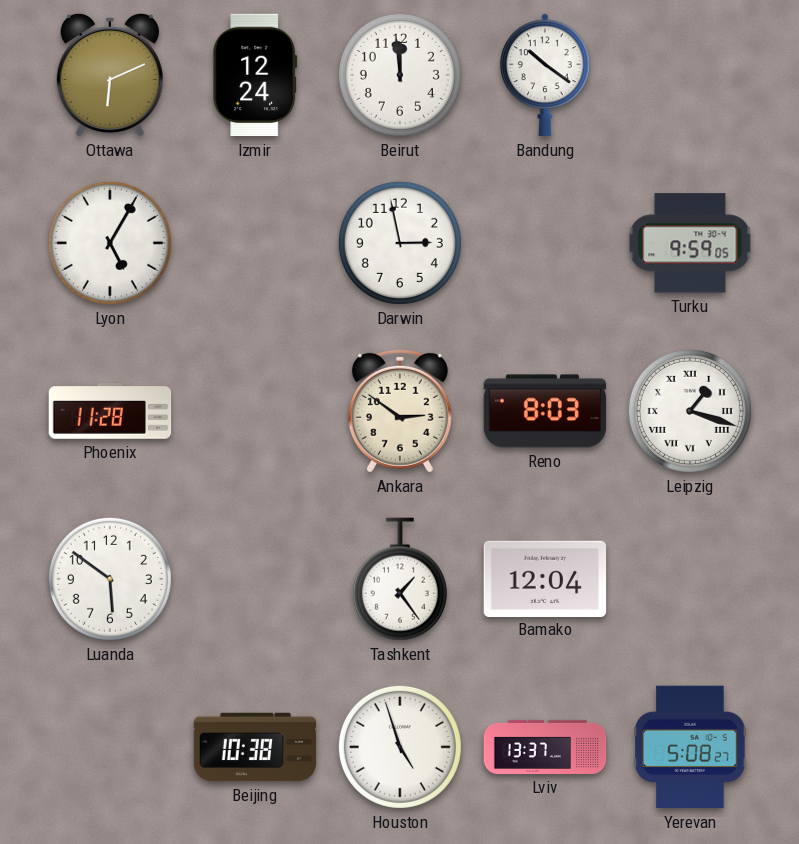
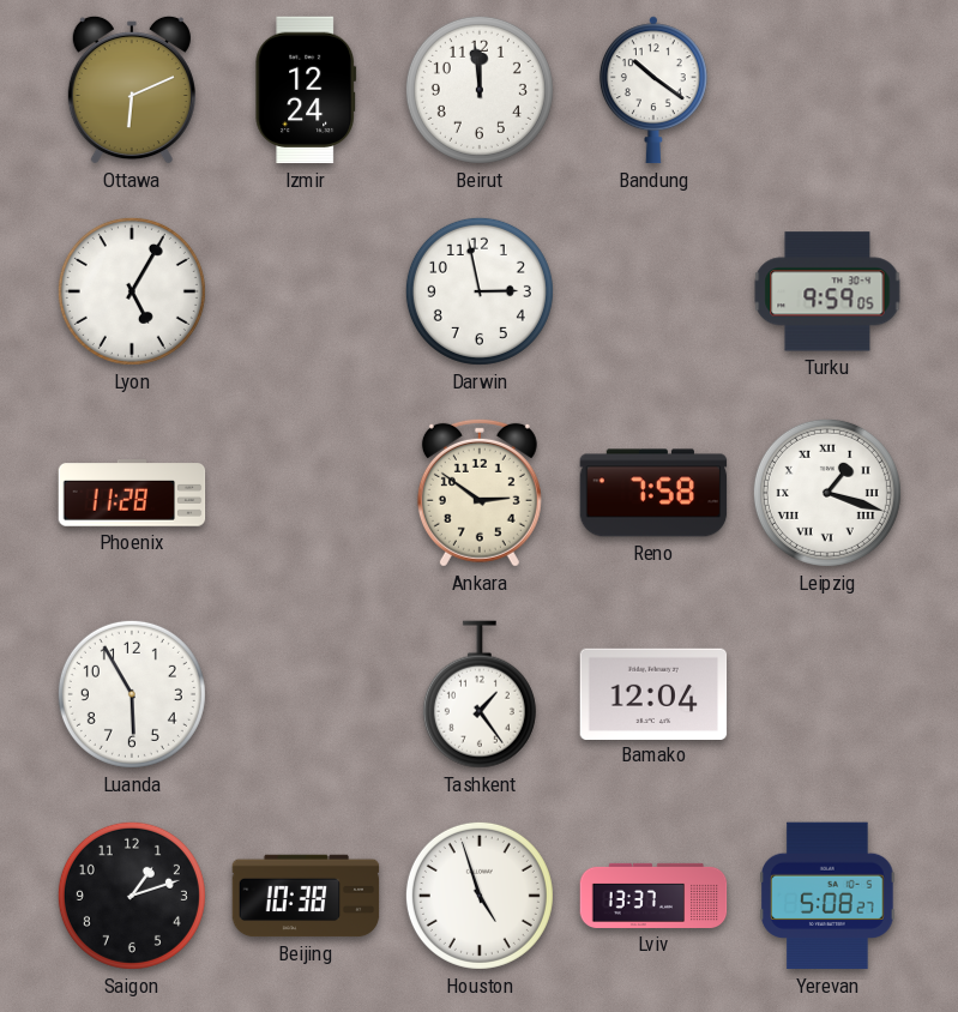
Reno: 8:03 -> 7:58 (653, 493)
Luanda: 5:51 -> 5:55 (132, 694)
Saigon: none -> 1:12 (132, 896)
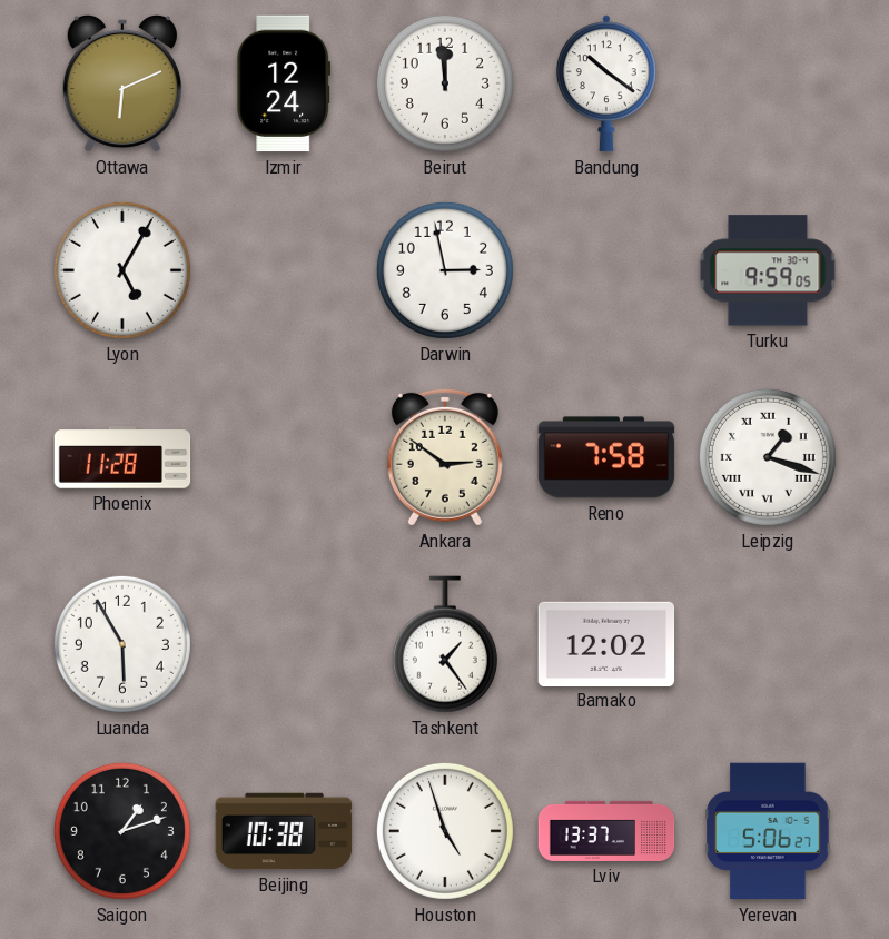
Bamako: 12:04 -> 12:02 (606, 643)
Yerevan: 5:08 -> 5:06 (768, 831)
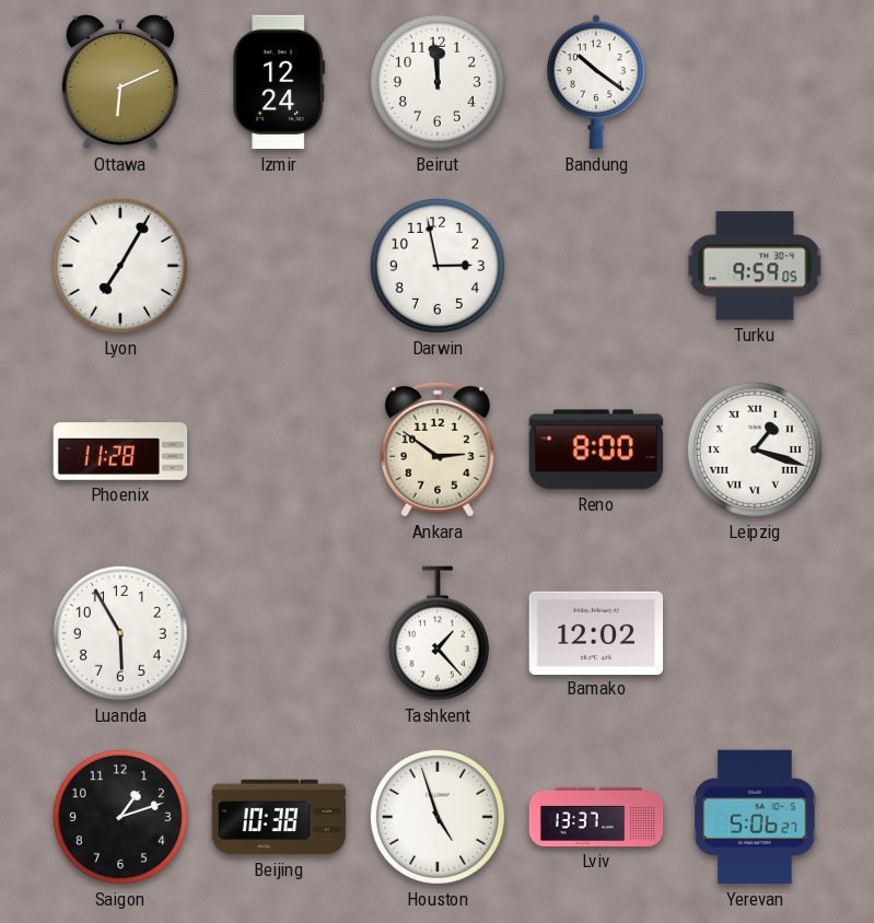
Lyon: 5:05 -> 7:05 (120, 266)
Reno: 7:58 -> 8:00 (596, 449)
Tashkent: 1:24 -> 1:23 (438, 633)
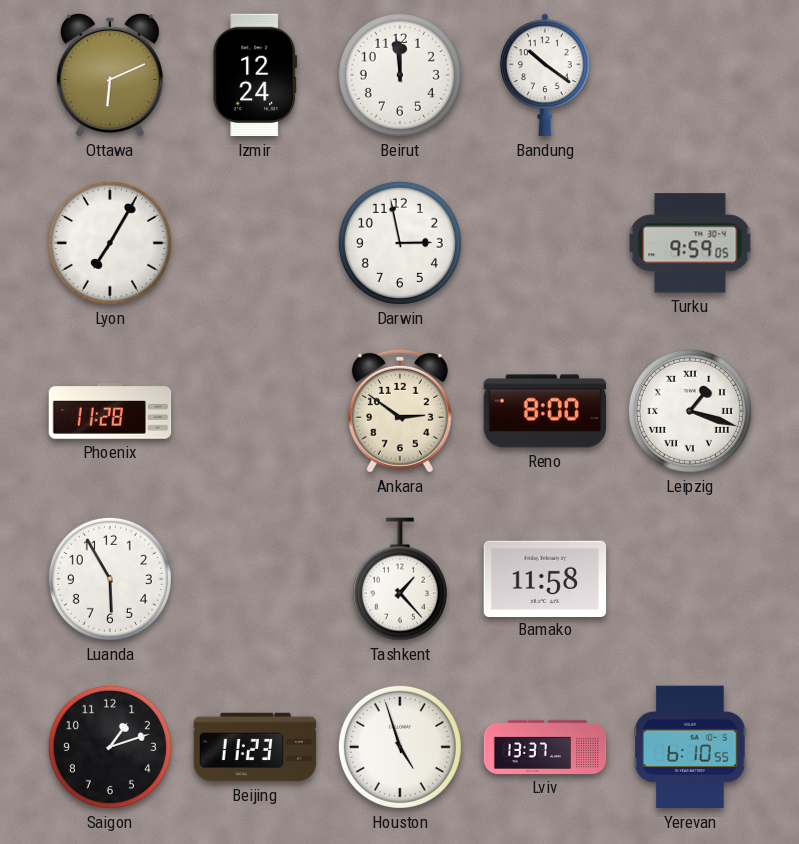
Bamako: 12:02 -> 11:58 (545, 578)
Beijing: 10:38 -> 11:23 (255, 747)
Yerevan: 5:06 -> 6:10 (690, 747)
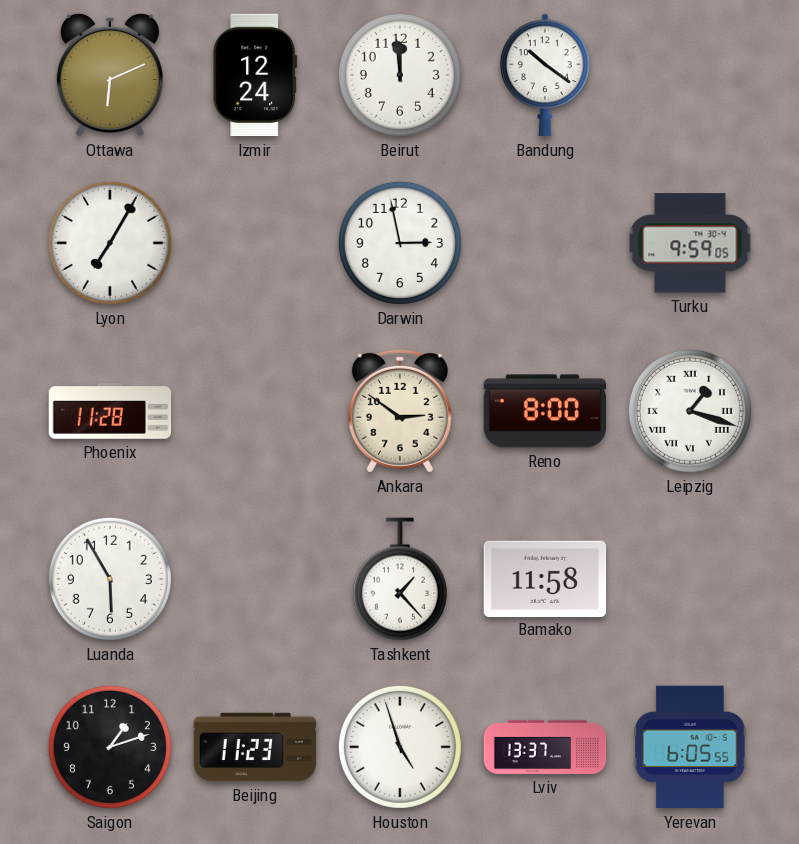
Yerevan: 6:10 -> 6:05 (690, 747)
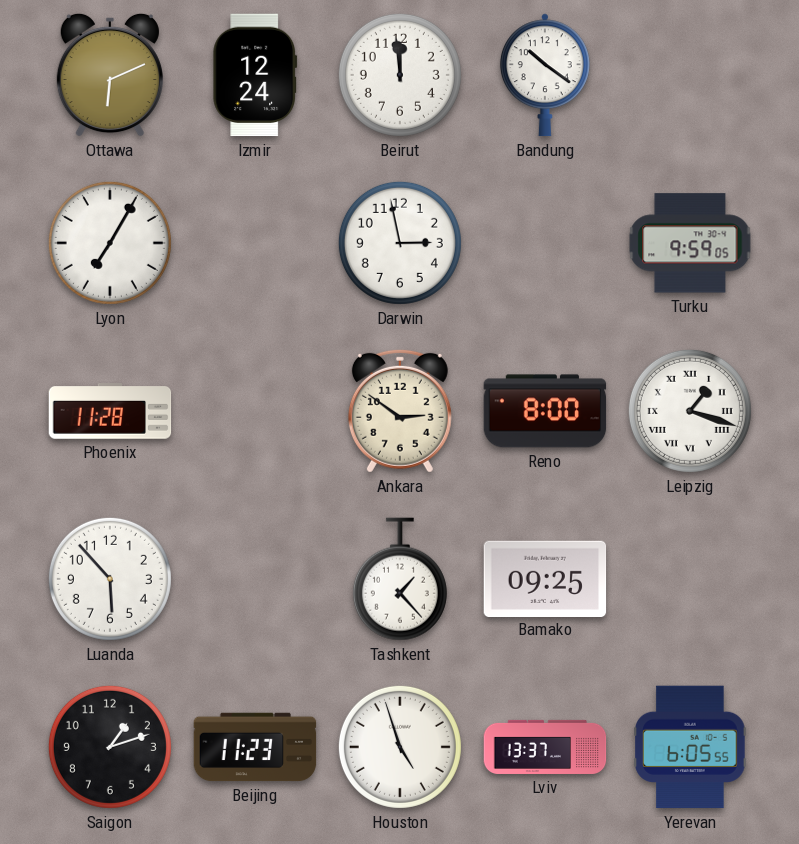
Luanda: 5:55 -> 5:53 (110, 579)
Bamako: 11:58 -> 09:25 (545, 578)
